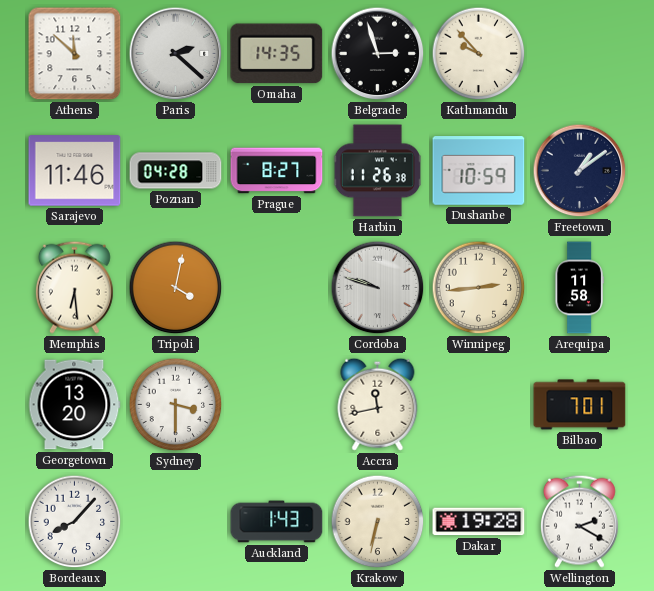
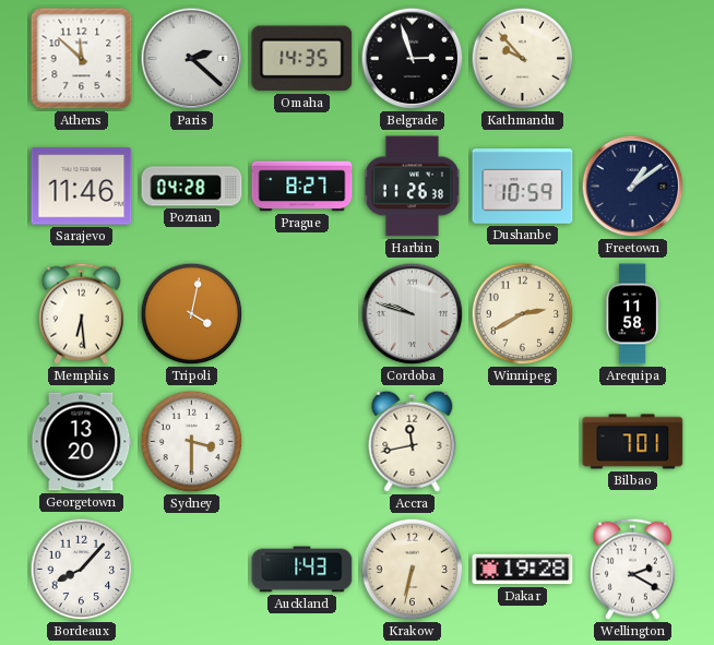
Winnipeg: 2:44 -> 2:40 (523, 314)
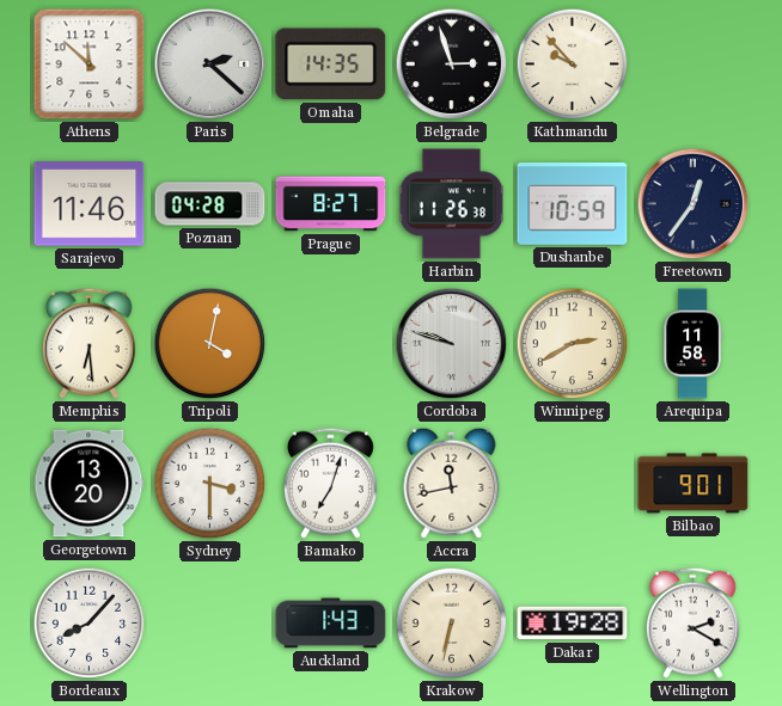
Freetown: 1:09 -> 12:36 (694, 204)
Bamako: none -> 7:03 (330, 483)
Bilbao: 7:01 -> 9:01 (694, 484)
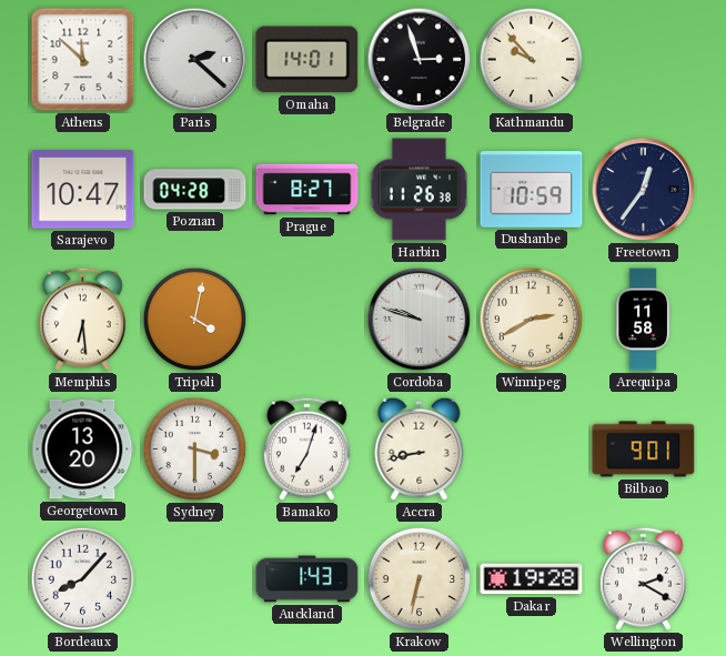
Omaha: 14:35 -> 14:01 (307, 60)
Sarajevo: 11:46 -> 10:47 (83, 190)
Accra: 11:43 -> 8:43 (420, 448)
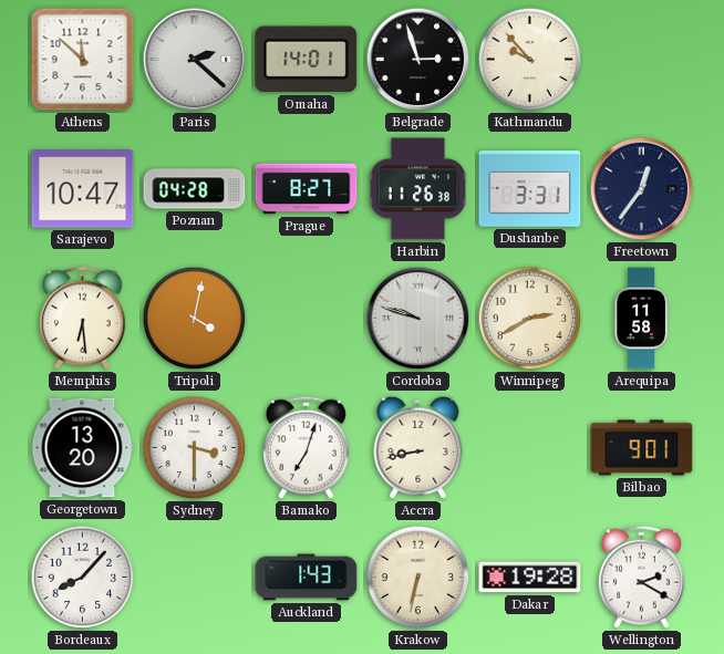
Dushanbe: 10:59 -> 3:31 (530, 189)
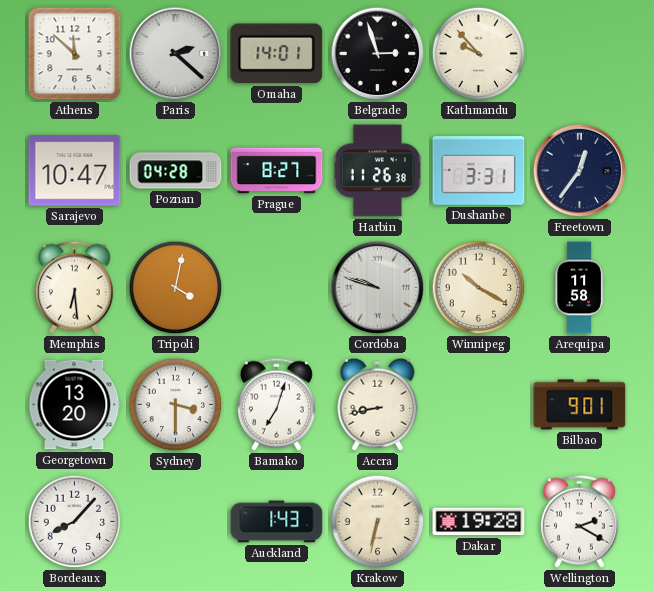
Winnipeg: 2:40 -> 10:20 (479, 288)
